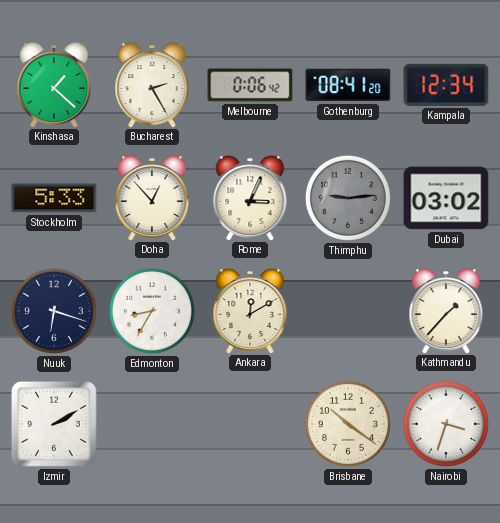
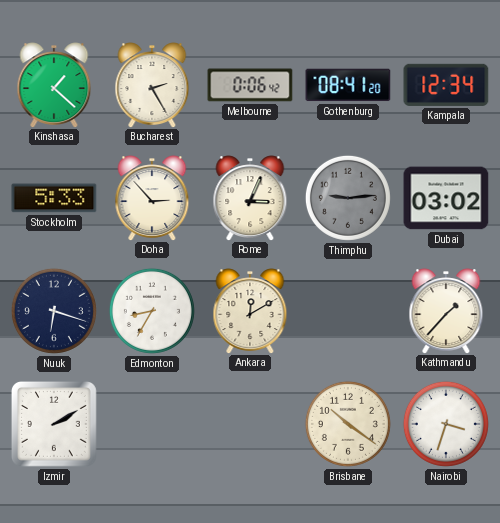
Doha: 12:53 -> 2:53 (152, 198)
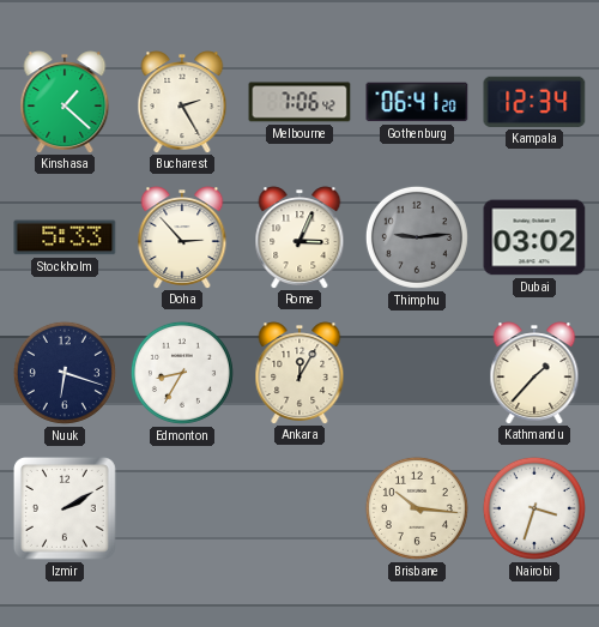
Melbourne: 0:06 -> 7:06 (299, 102)
Gothenburg: 08:41 -> 06:41 (417, 102)
Ankara: 12:10 -> 12:05 (299, 373)
Brisbane: 10:21 -> 10:16 (417, 508)
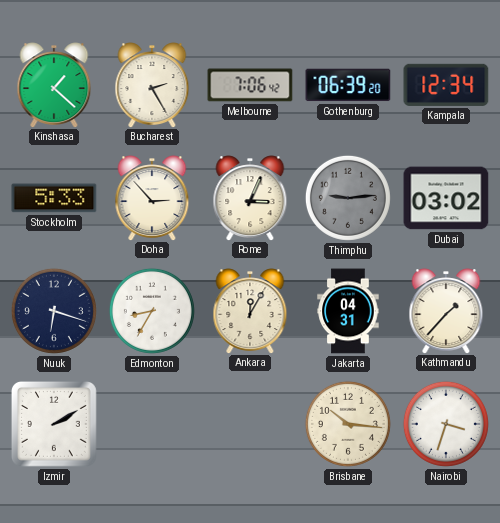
Gothenburg: 06:41 -> 06:39 (348, 85)
Jakarta: none -> 04:31 (348, 311)
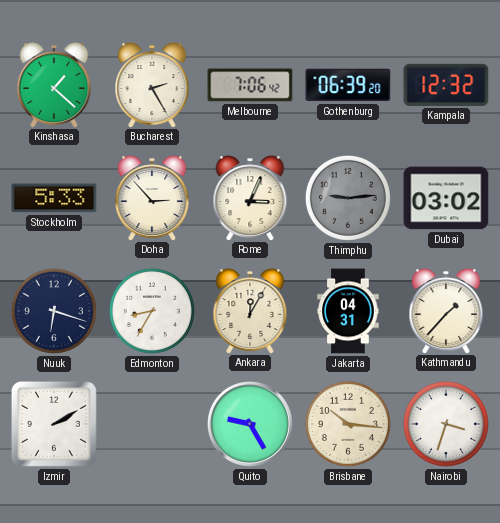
Kampala: 12:34 -> 12:32 (446, 85)
Quito: none -> 9:25 (250, 424)
